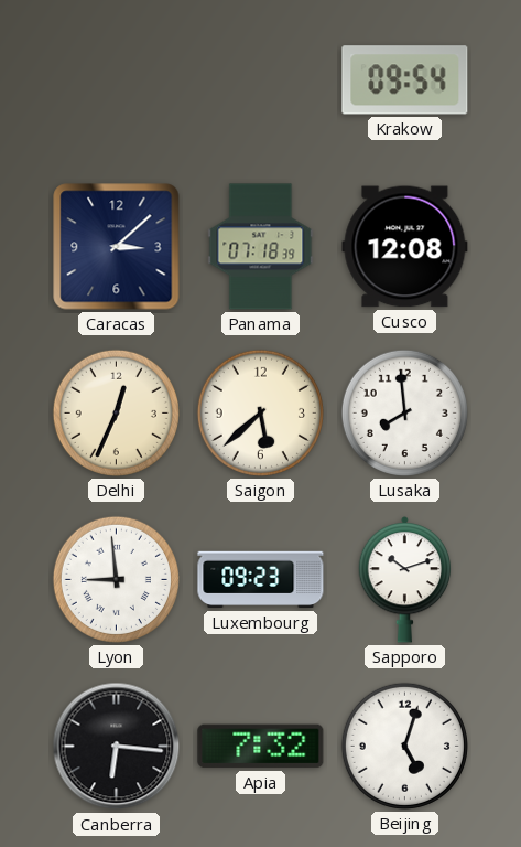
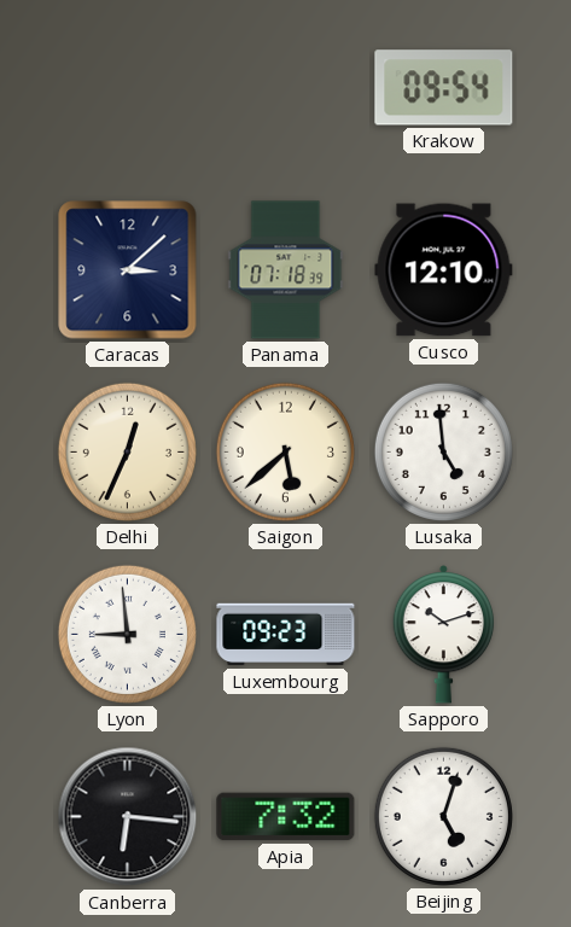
Cusco: 12:08 -> 12:10 (444, 270)
Lusaka: 7:59 -> 4:59 (443, 451)
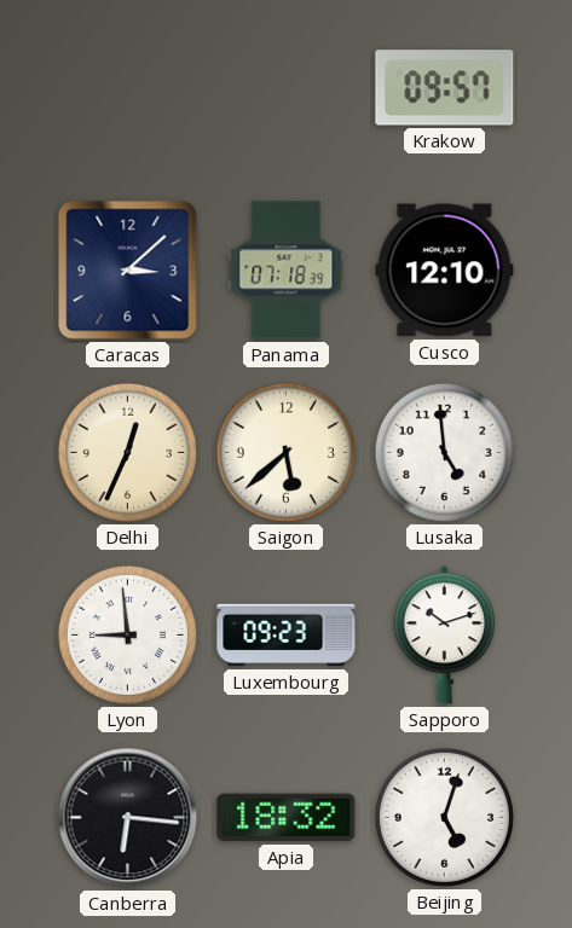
Krakow: 09:54 -> 09:57 (445, 88)
Apia: 7:32 -> 18:32 (287, 818)
